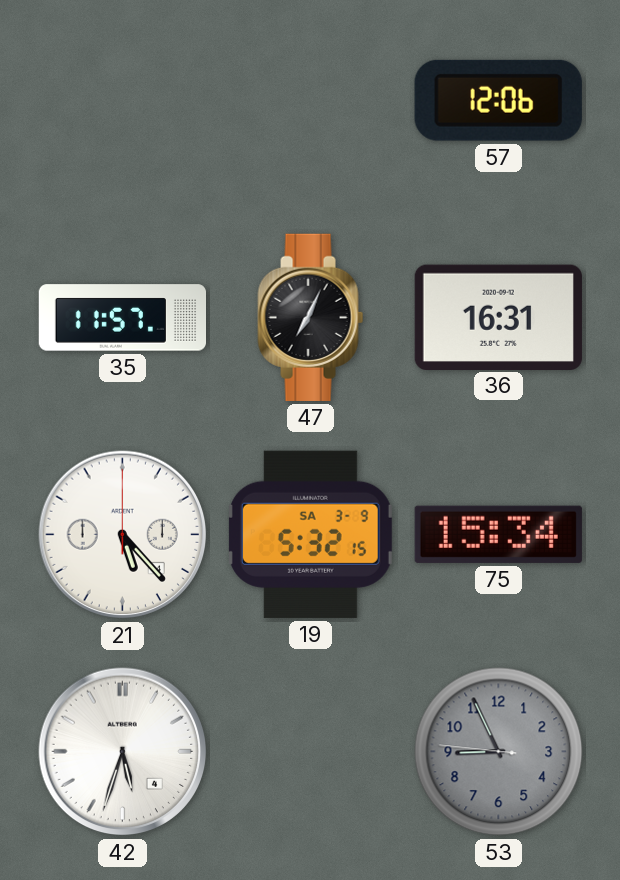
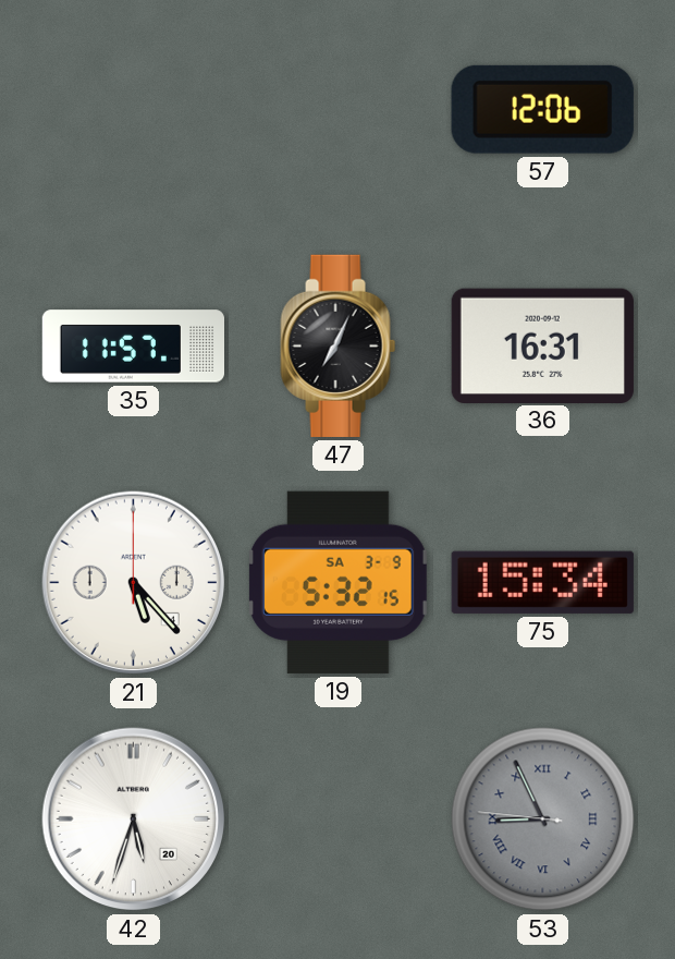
42 date: 4 -> 20 (134, 820)
53 numerals: Arabic -> Roman (543, 820)
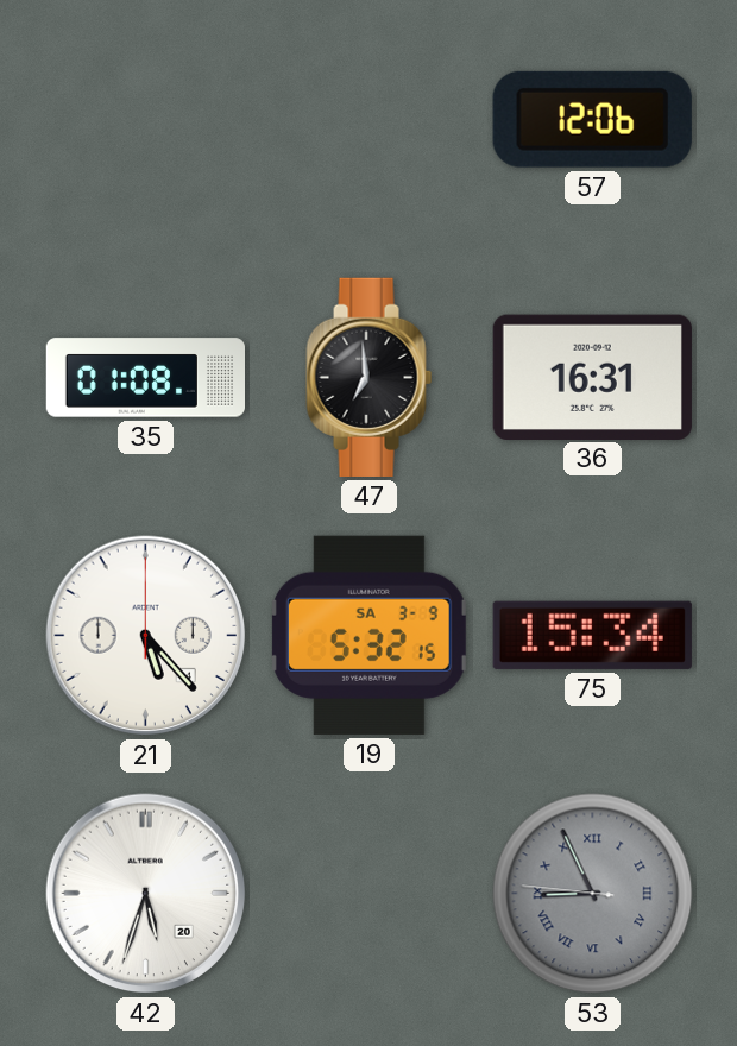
35: 11:57 -> 01:08 (146, 378)
47: 7:04 -> 6:59 (370, 377)
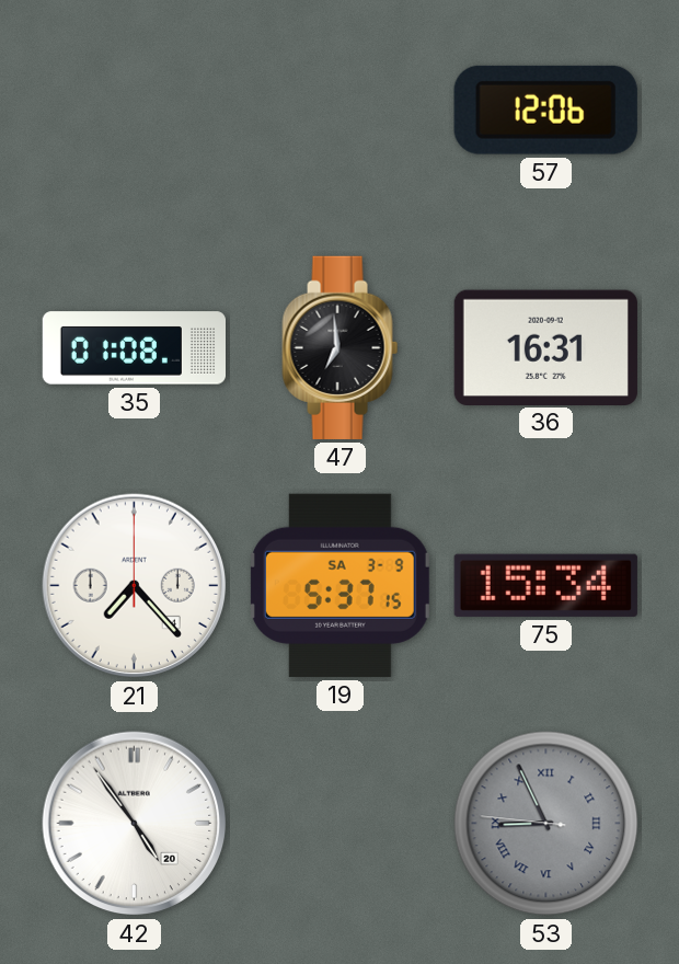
21: 5:23 -> 7:23 (135, 586)
19: 5:32 -> 5:37 (339, 585)
42: 5:33 -> 4:54 (135, 824)
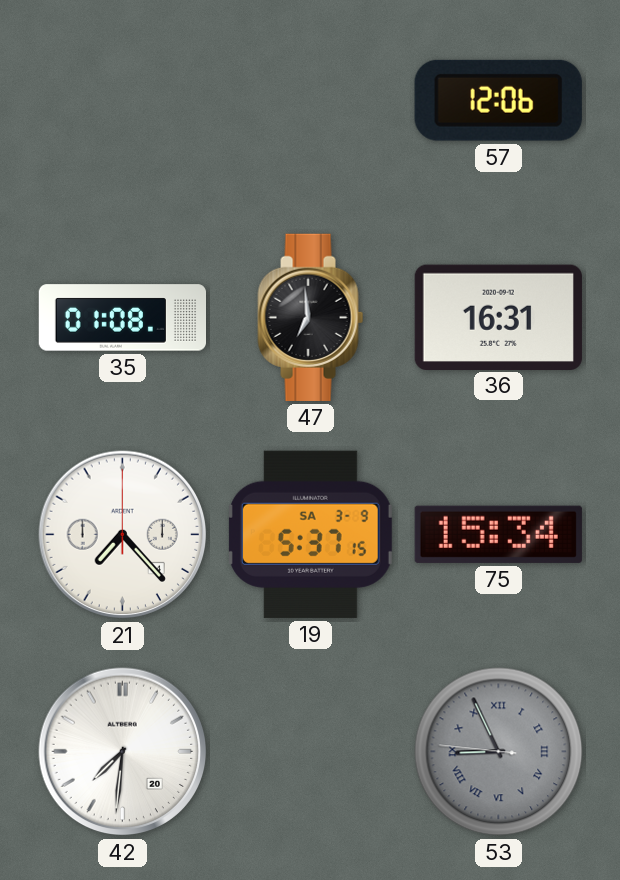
42: 4:54 -> 7:31 (123, 752)
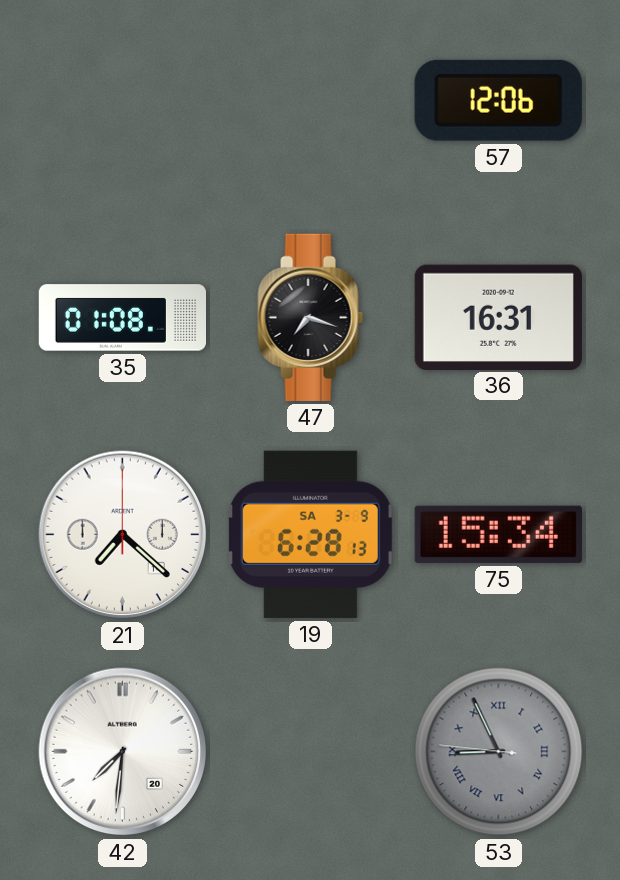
47: 6:59 -> 7:18 (311, 317)
21: 7:23 -> 7:22 (123, 535)
19: 5:37 -> 6:28 (310, 534)
